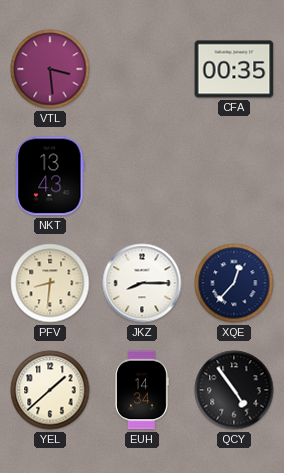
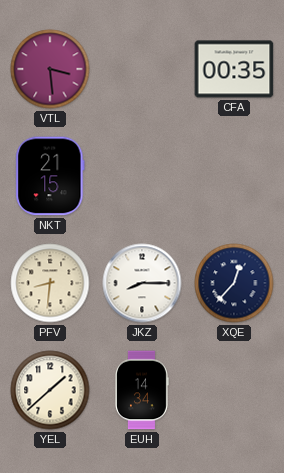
NKT: 13:43 -> 21:15 (50, 176)
QCY: 4:54 -> none (234, 390)
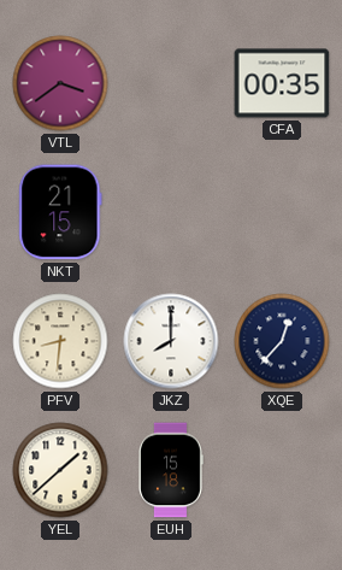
VTL: 3:29 -> 3:39 (60, 83)
JKZ: 8:15 -> 8:00 (171, 341)
EUH: 14:34 -> 15:18 (171, 470)
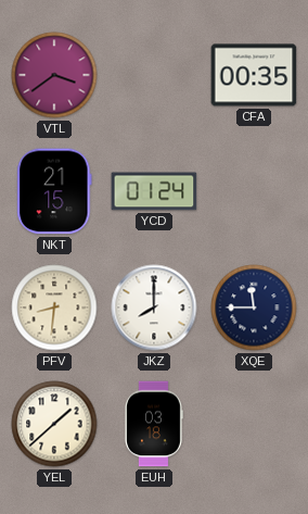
YCD: none -> 01:24 (154, 191)
XQE: 12:37 -> 11:45 (254, 308)
EUH: 15:18 -> 03:18 (154, 424)
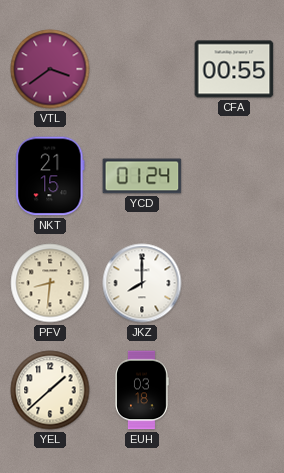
CFA: 00:35 -> 00:55 (234, 69)
XQE: 11:45 -> none (254, 308)
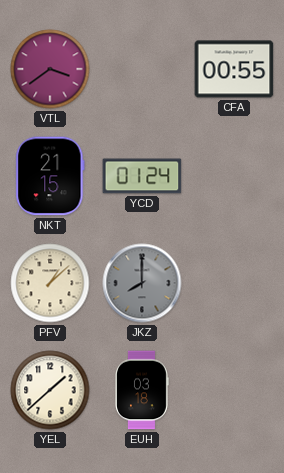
PFV: 8:31 -> 1:08 (50, 283)
JKZ dial: white -> grey (142, 283)
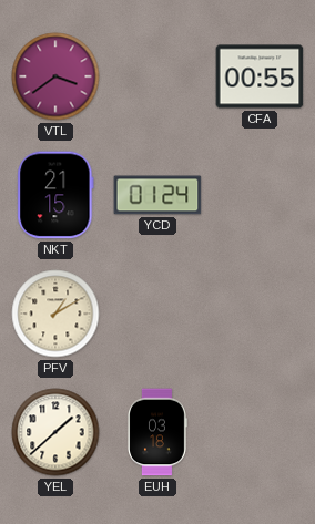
PFV: 1:08 -> 1:10 (55, 314)
JKZ: 8:00 -> none (142, 283)
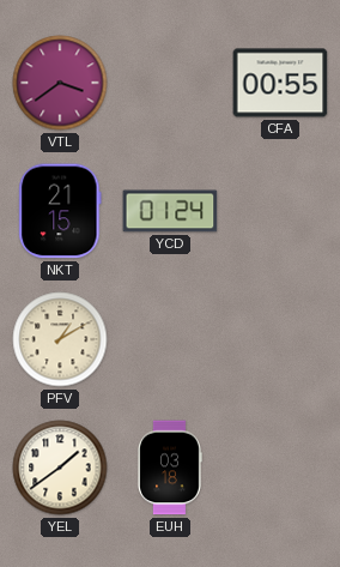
YEL: 1:38 -> 1:39 (60, 468)
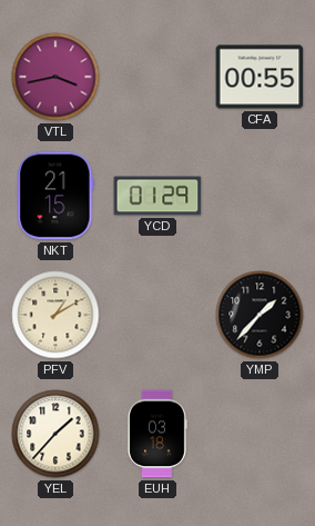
VTL: 3:39 -> 3:43 (55, 77)
YCD: 01:24 -> 01:29 (157, 196)
YMP: none -> 1:37 (260, 315)
YEL: 1:39 -> 1:37 (55, 434)
